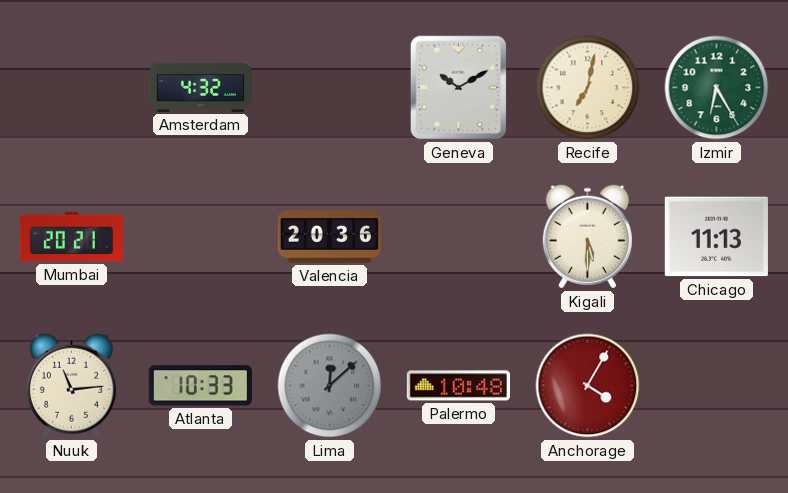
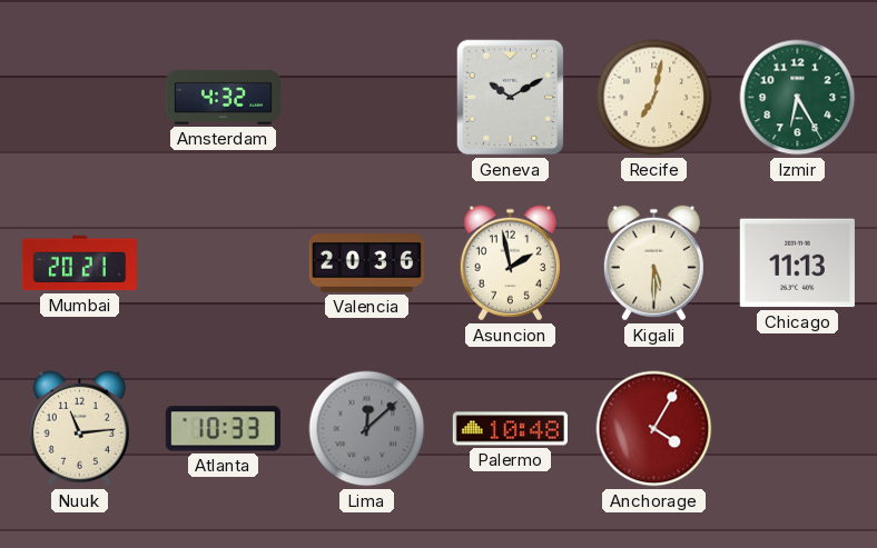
Asuncion: none -> 1:58 (510, 263)
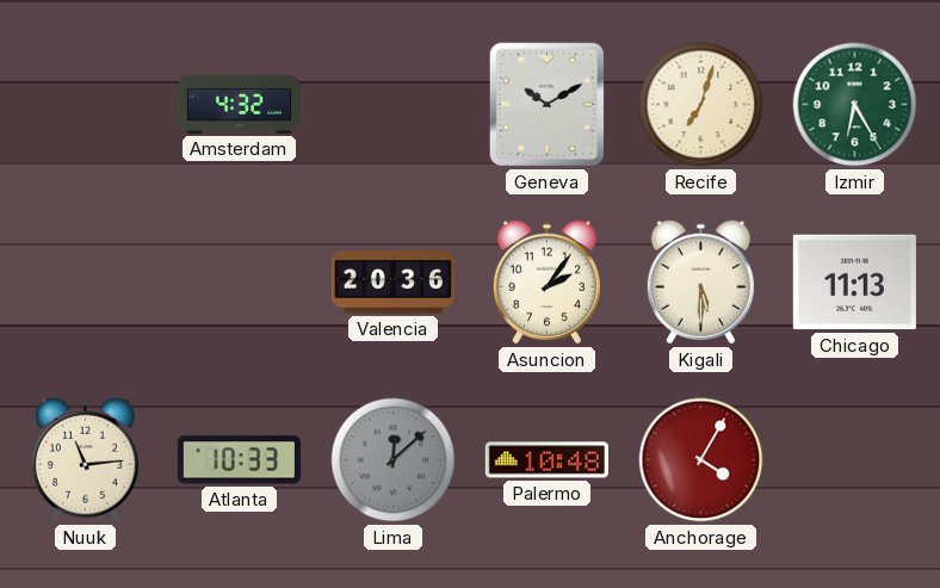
Recife: 7:02 -> 7:03 (701, 105)
Mumbai: 20:21 -> none (79, 263)
Asuncion: 1:58 -> 2:06 (546, 283)
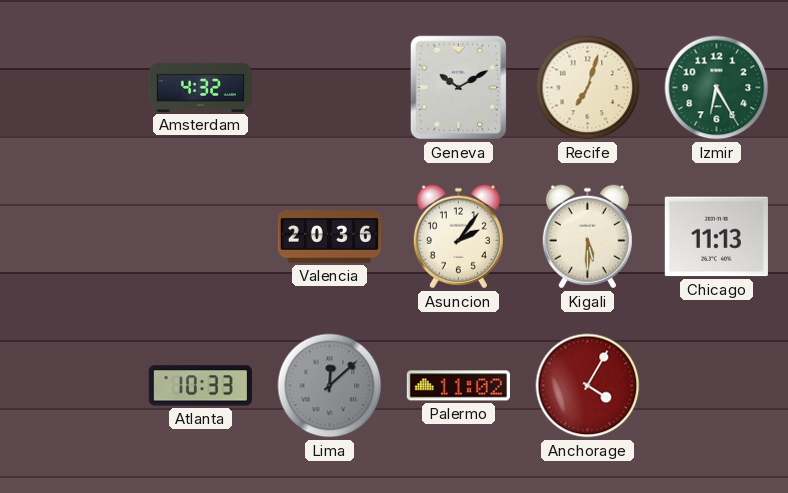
Nuuk: 11:14 -> none (85, 460)
Palermo: 10:48 -> 11:02 (458, 386)
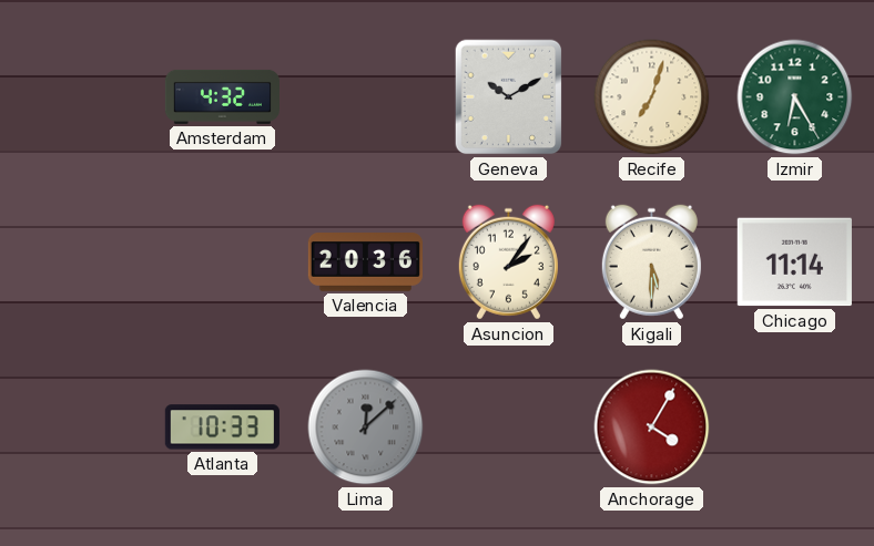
Chicago: 11:13 -> 11:14 (794, 262)
Palermo: 11:02 -> none (458, 386)
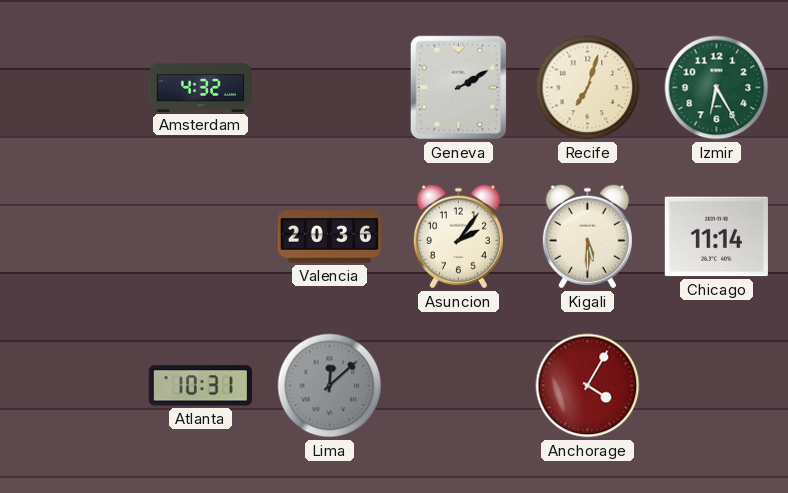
Geneva: 10:10 -> 2:10 (459, 88)
Atlanta: 10:33 -> 10:31 (200, 386)
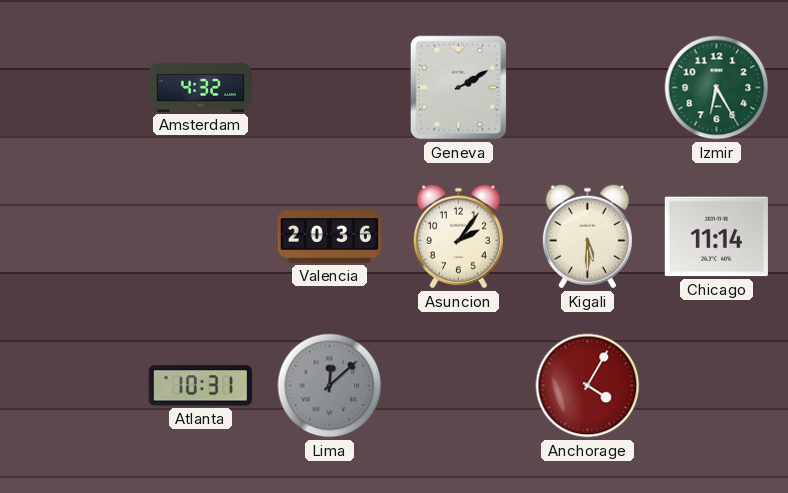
Recife: 7:03 -> none (588, 88)
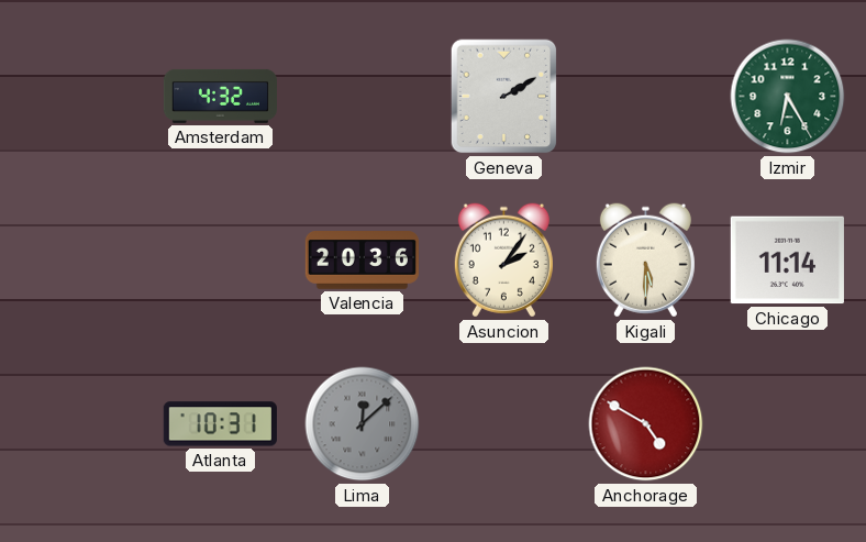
Anchorage: 4:05 -> 4:50 (646, 424)
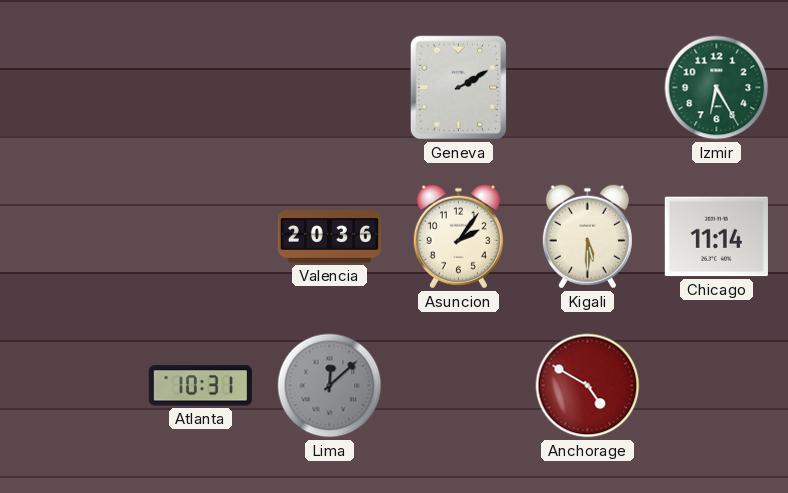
Amsterdam: 4:32 -> none (220, 96)
